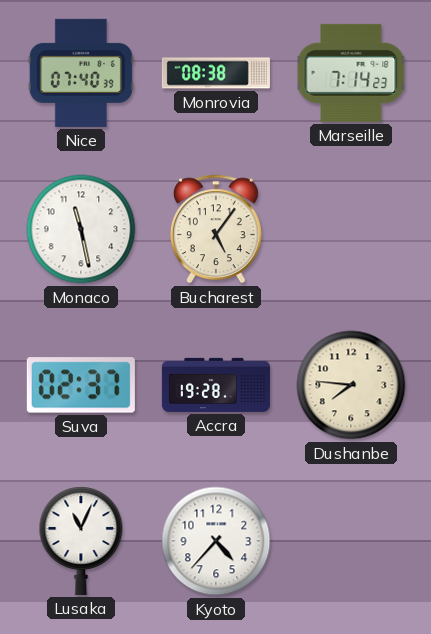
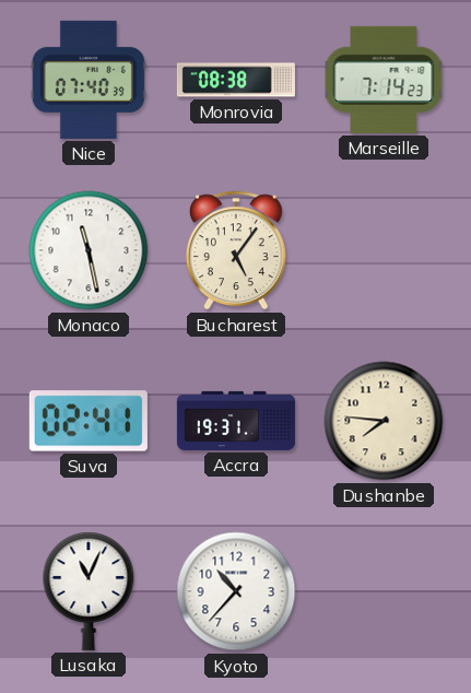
Suva: 02:37 -> 02:41 (89, 421)
Accra: 19:28 -> 19:31 (236, 421)
Kyoto: 4:37 -> 10:37 (236, 591)
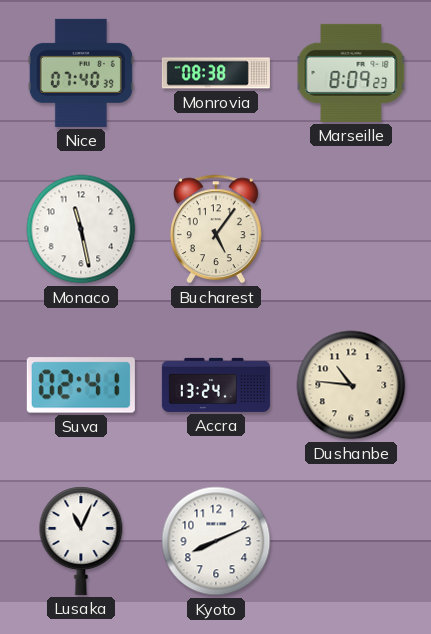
Marseille: 7:14 -> 8:09 (351, 73)
Accra: 19:31 -> 13:24 (216, 385)
Dushanbe: 7:46 -> 10:46 (351, 385)
Kyoto: 10:37 -> 8:11 (216, 541)
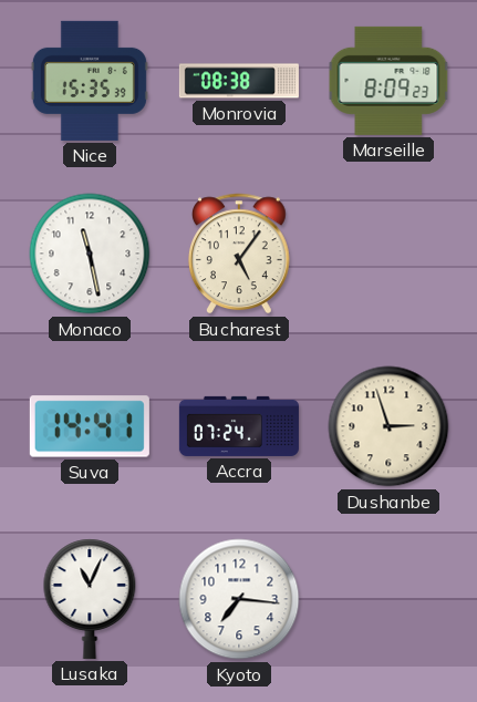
Nice: 07:40 -> 15:35 (90, 81)
Suva: 02:41 -> 14:41 (90, 426)
Accra: 13:24 -> 07:24 (239, 426)
Dushanbe: 10:46 -> 2:57 (388, 426)
Kyoto: 8:11 -> 7:16 (239, 599)
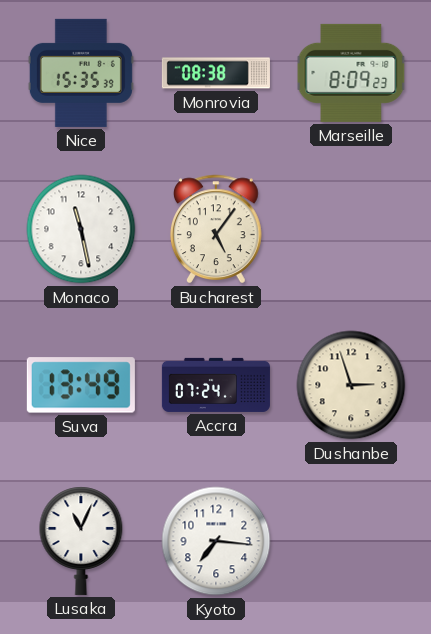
Suva: 14:41 -> 13:49 (81, 385)
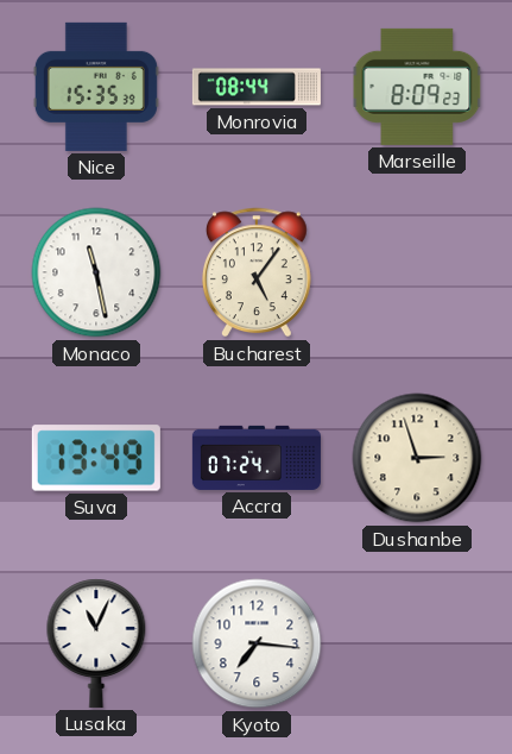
Monrovia: 08:38 -> 08:44 (257, 87)
